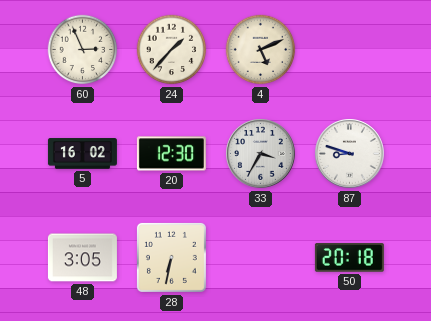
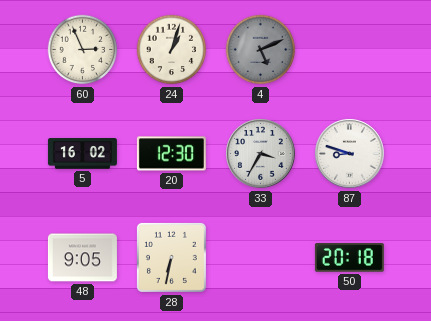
24: 1:37 -> 1:03 (172, 50)
4 dial: cream -> grey (261, 50)
48: 3:05 -> 9:05 (82, 258)
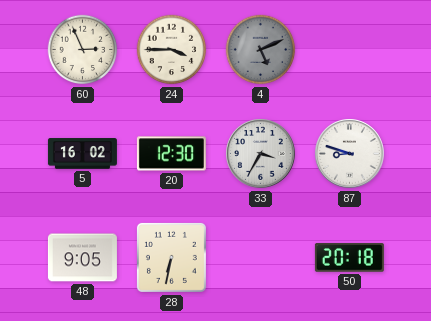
24: 1:03 -> 3:45 (172, 50)
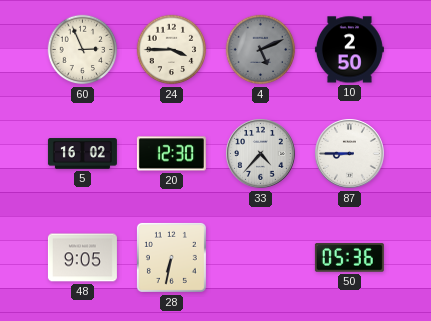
10: none -> 2:50 (349, 50)
33: 3:35 -> 4:37 (261, 154)
87: 8:48 -> 8:45 (350, 154)
50: 20:18 -> 05:36 (349, 258)
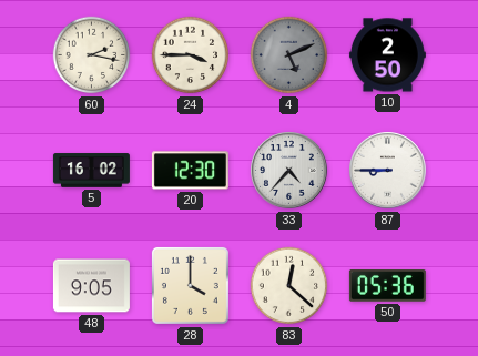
60: 2:56 -> 2:17 (92, 55)
28: 6:32 -> 4:00 (190, 285)
83: none -> 12:22 (289, 286)
